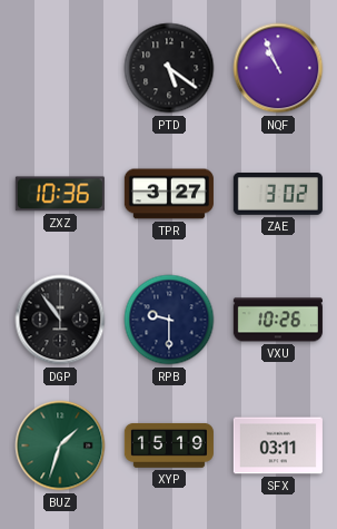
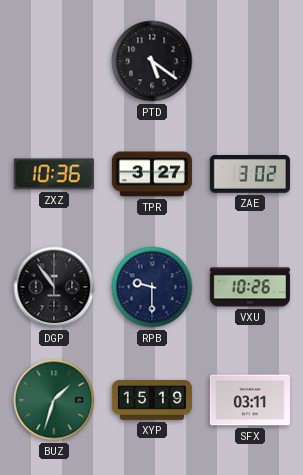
NQF: 10:56 -> none (278, 68)
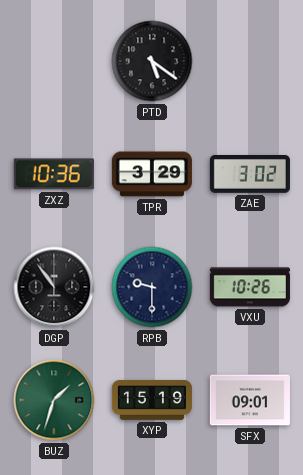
TPR: 3:27 -> 3:29 (152, 174)
SFX: 03:11 -> 09:01 (250, 400)
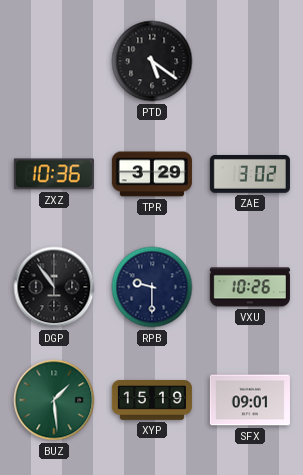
BUZ: 1:33 -> 1:29 (54, 400)
